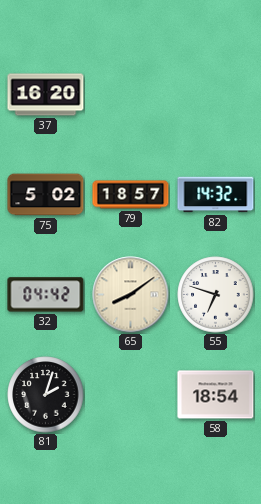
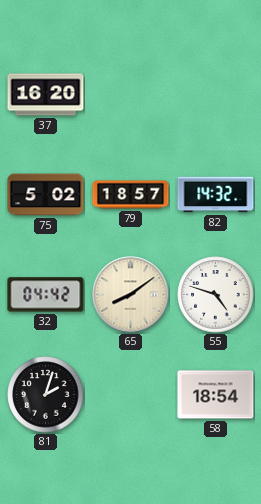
55: 6:48 -> 4:48 (216, 295)
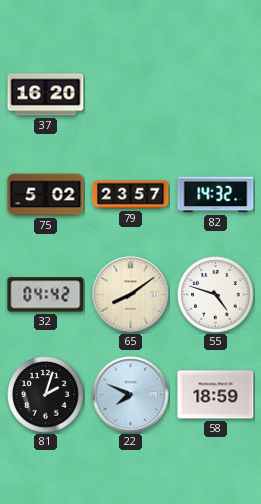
79: 18:57 -> 23:57 (131, 195)
22: none -> 7:49 (131, 395)
58: 18:54 -> 18:59 (216, 395)
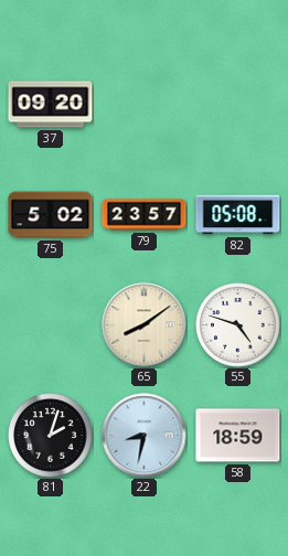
37: 16:20 -> 09:20 (51, 105)
82: 14:32 -> 05:08 (238, 215)
32: 04:42 -> none (46, 295)
22: 7:49 -> 8:32 (145, 436)
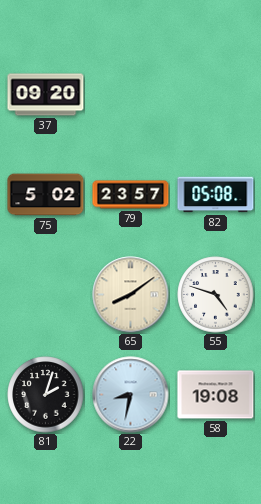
58: 18:59 -> 19:08 (216, 395)
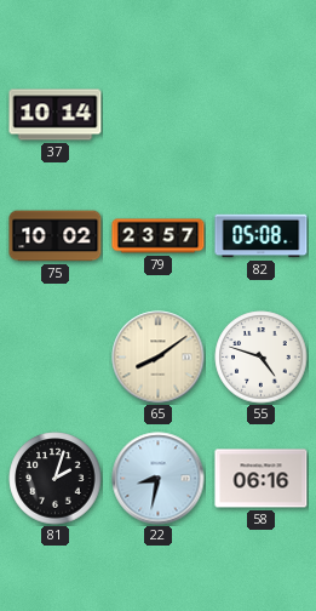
37: 09:20 -> 10:14 (56, 115)
75: 5:02 -> 10:02 (56, 236)
58: 19:08 -> 06:16 (262, 479)
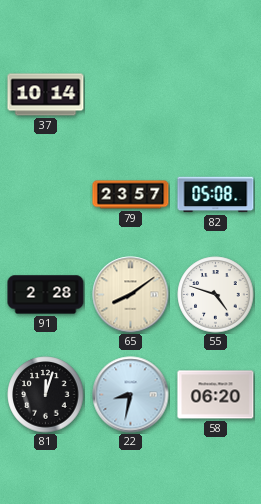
75: 10:02 -> none (56, 236)
91: none -> 2:28 (46, 295)
81: 2:03 -> 12:03 (46, 395)
58: 06:16 -> 06:20 (216, 395)
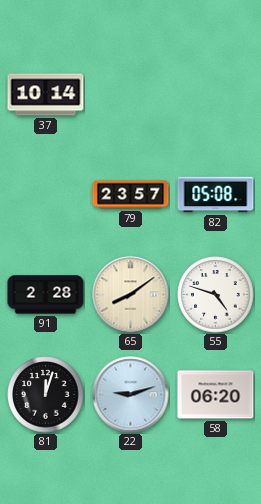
22: 8:32 -> 9:12 (131, 395)
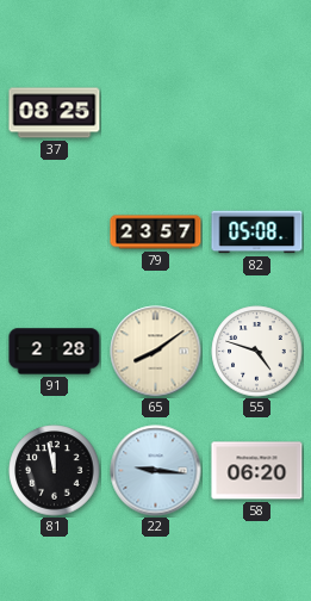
37: 10:14 -> 08:25 (55, 113)
81: 12:03 -> 11:58 (55, 471)
22: 9:12 -> 9:16 (156, 471)
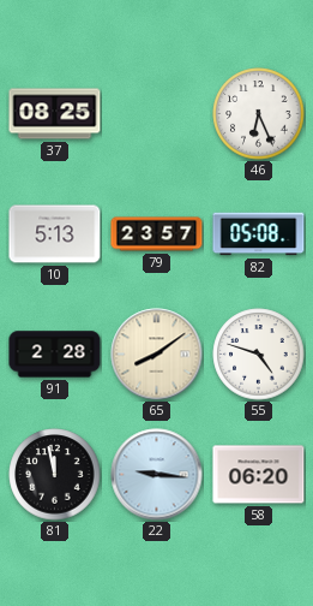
46: none -> 6:26 (259, 114)
10: none -> 5:13 (55, 234)
